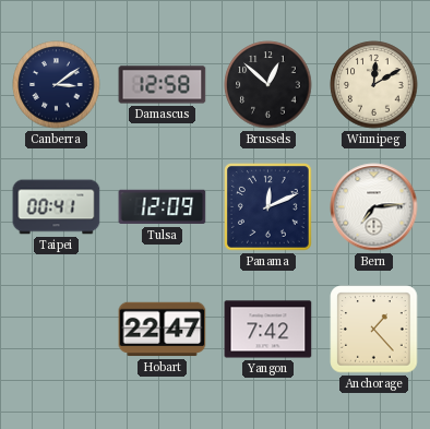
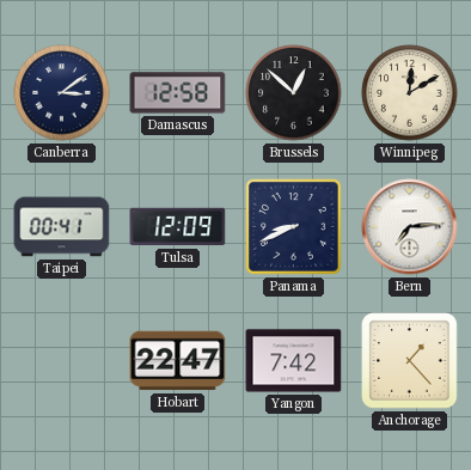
Panama: 12:11 -> 8:41 (294, 227)
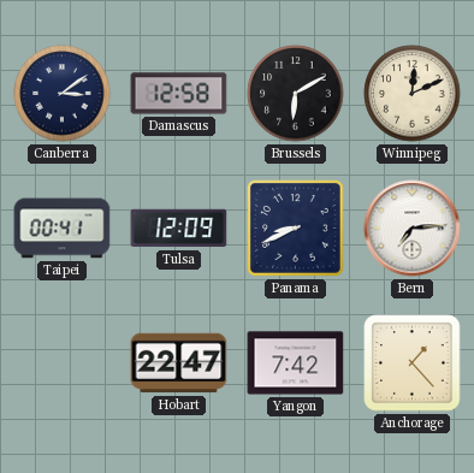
Brussels: 12:52 -> 6:10 (296, 94)
Winnipeg: 12:10 -> 12:11 (413, 94)
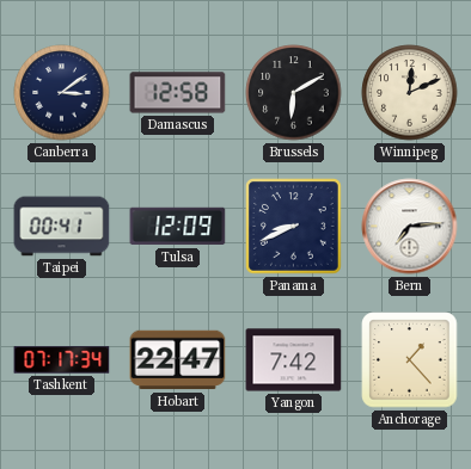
Tashkent: none -> 07:17 (62, 360)
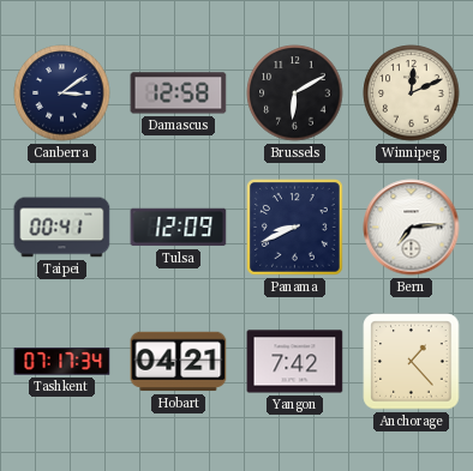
Hobart: 22:47 -> 04:21 (179, 362)
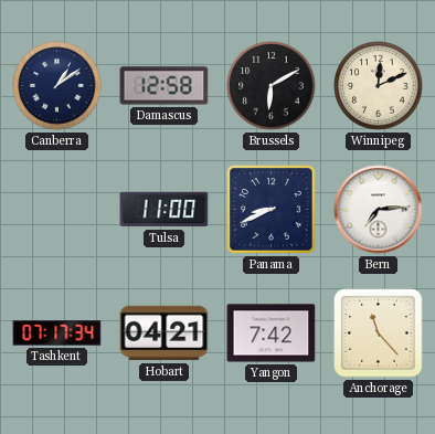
Canberra: 3:09 -> 1:09 (57, 86)
Taipei: 00:41 -> none (62, 228)
Tulsa: 12:09 -> 11:00 (165, 210)
Anchorage: 1:23 -> 11:23 (379, 334)
